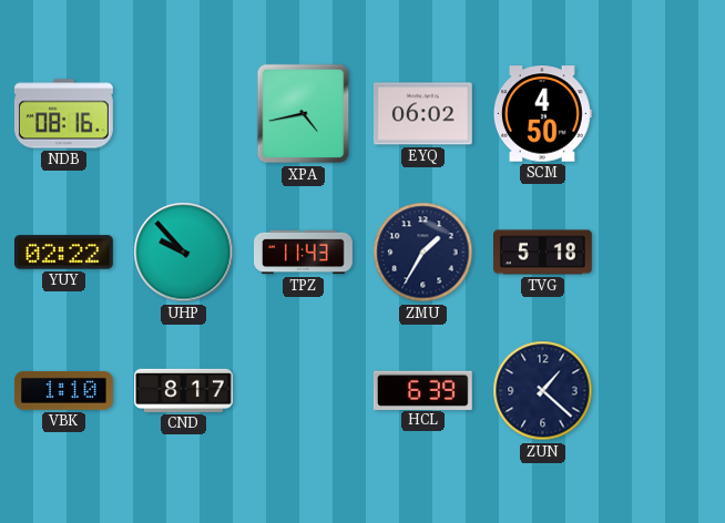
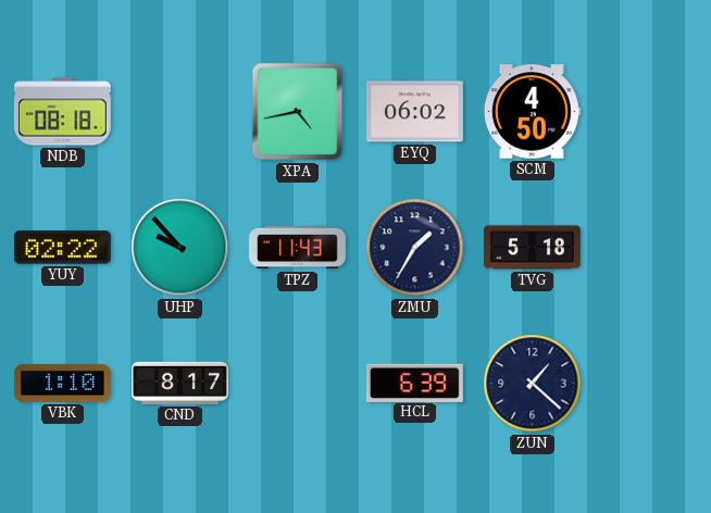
NDB: 08:16 -> 08:18 (63, 112)
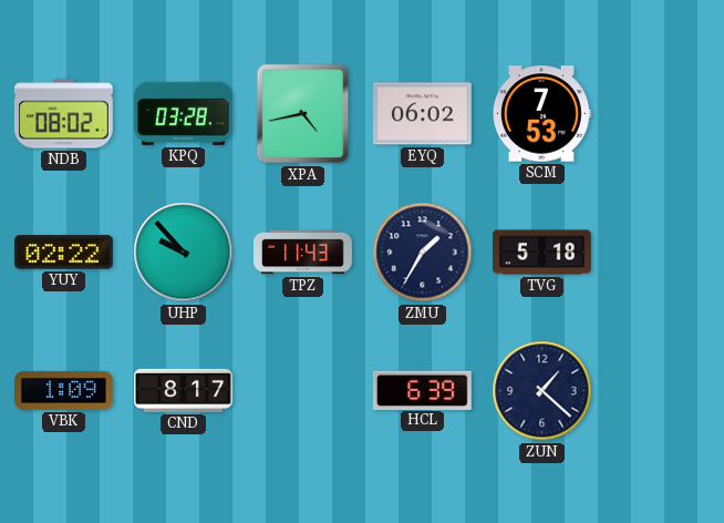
NDB: 08:18 -> 08:02 (64, 114)
KPQ: none -> 03:28 (183, 113)
SCM: 4:50 -> 7:53 (541, 114)
VBK: 1:10 -> 1:09 (63, 390)
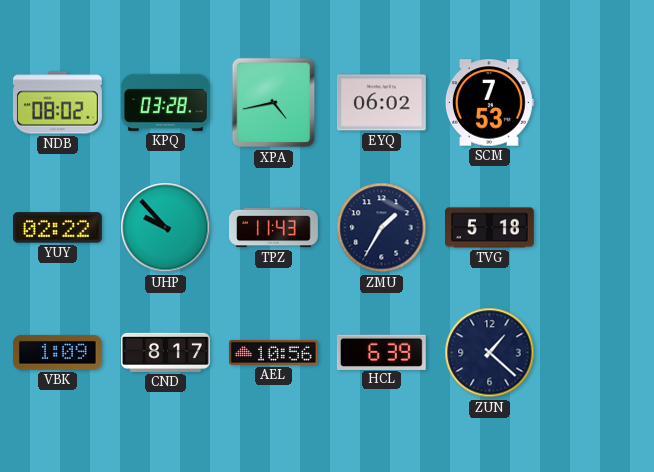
AEL: none -> 10:56 (273, 352)
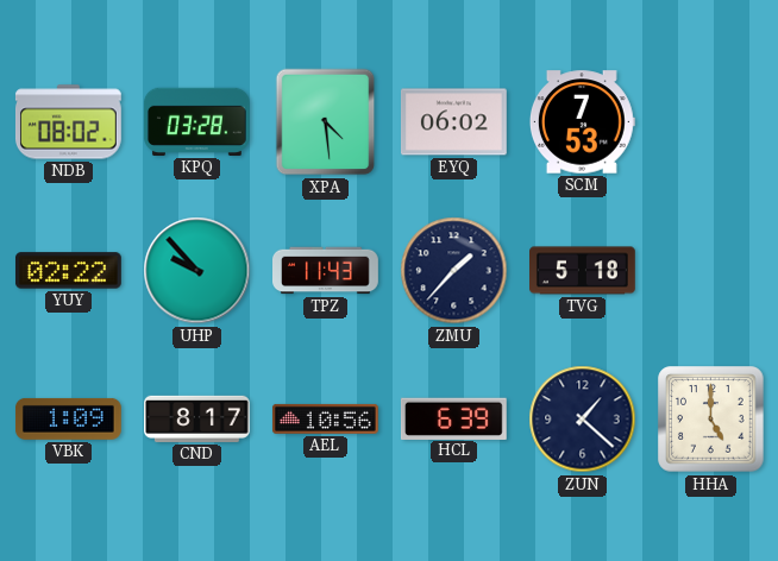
XPA: 4:43 -> 4:29 (326, 122)
ZMU: 1:35 -> 1:37 (454, 271)
HHA: none -> 5:00 (711, 420)
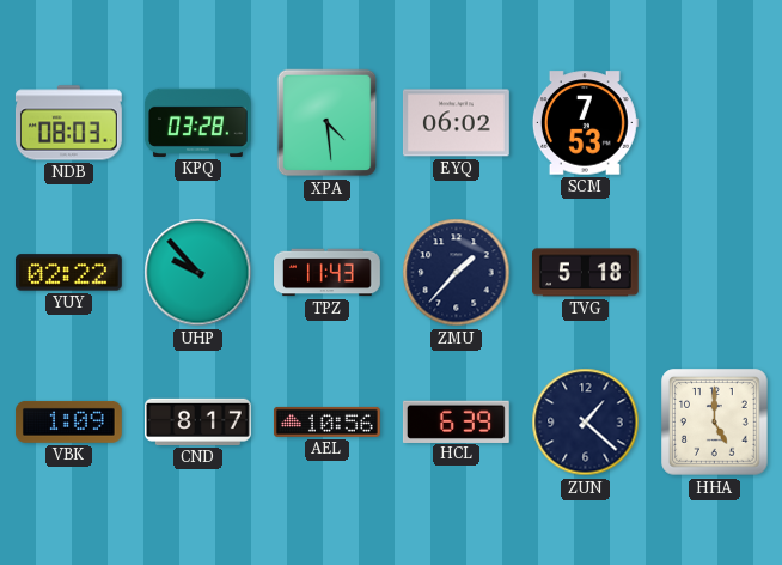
NDB: 08:02 -> 08:03 (69, 123)
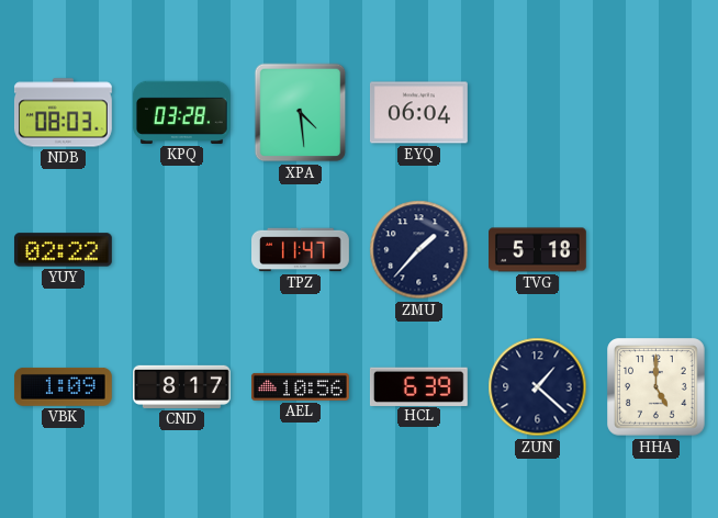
EYQ: 06:02 -> 06:04 (418, 113)
SCM: 7:53 -> none (585, 123)
UHP: 9:53 -> none (198, 273)
TPZ: 11:43 -> 11:47 (301, 250)
